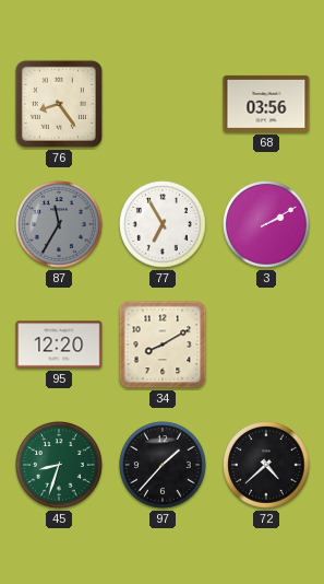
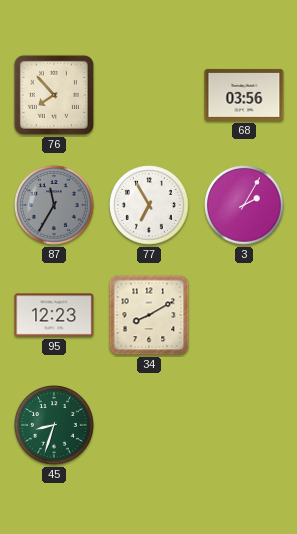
76: 8:24 -> 7:53 (54, 95)
3: 2:10 -> 2:05 (244, 205)
95: 12:20 -> 12:23 (54, 315)
97: 1:37 -> none (163, 465)
72: 4:38 -> none (266, 465)
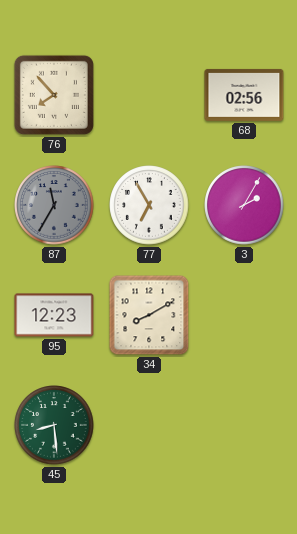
68: 03:56 -> 02:56 (244, 95)
45: 8:33 -> 8:29 (54, 425)
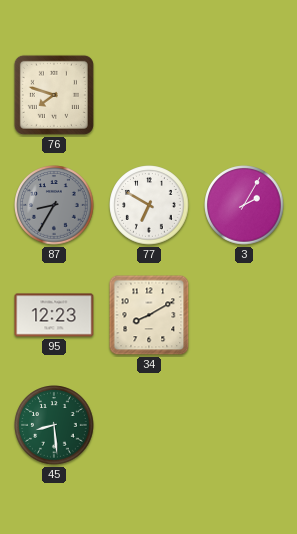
76: 7:53 -> 7:48 (54, 95)
68: 02:56 -> none (244, 95)
87: 11:35 -> 8:35 (54, 205)
77: 6:55 -> 6:50 (149, 205)
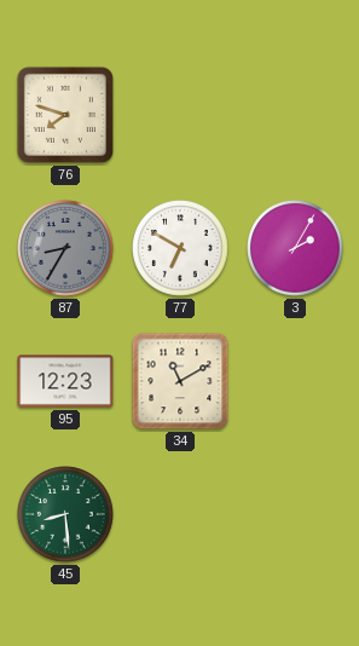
34: 8:10 -> 11:10 (180, 381)
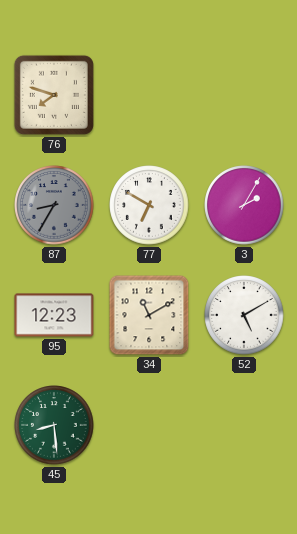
52: none -> 5:10 (244, 315)
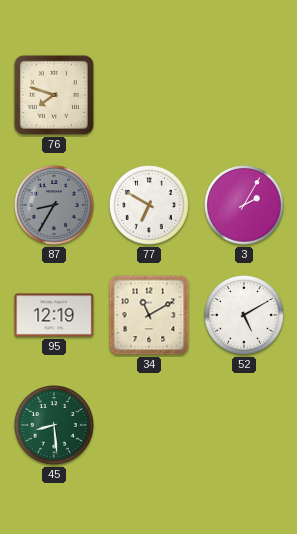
95: 12:23 -> 12:19 (54, 315)
